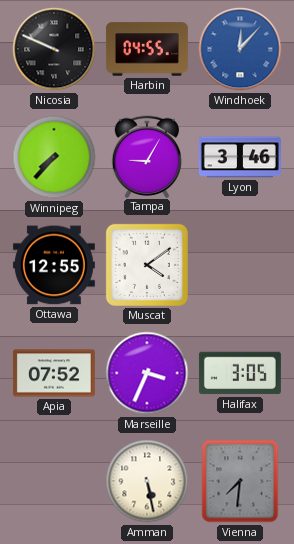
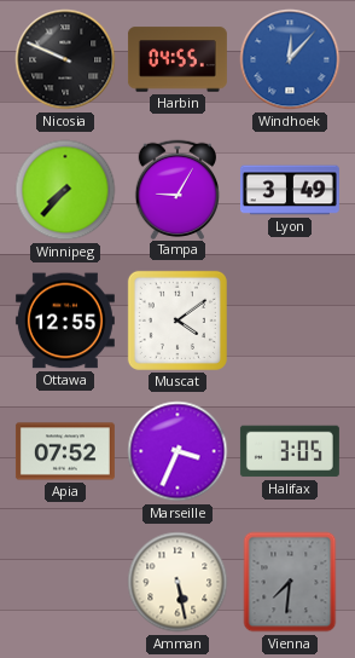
Lyon: 3:46 -> 3:49 (290, 190)
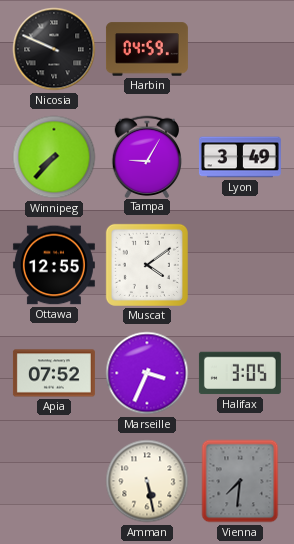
Harbin: 04:55 -> 04:59 (147, 49)
Windhoek: 12:07 -> none (290, 59)
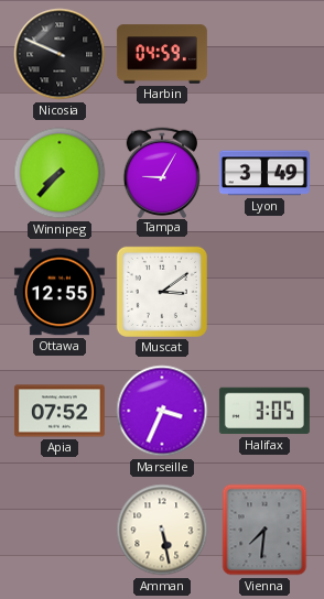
Muscat: 4:09 -> 3:09 (162, 292)
